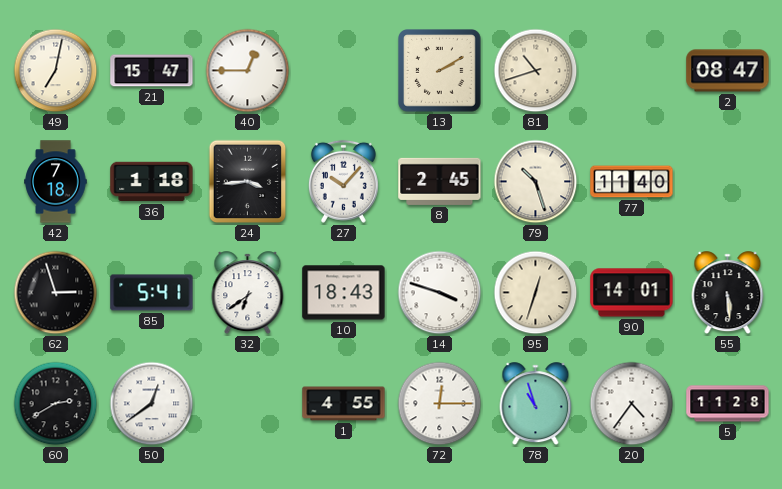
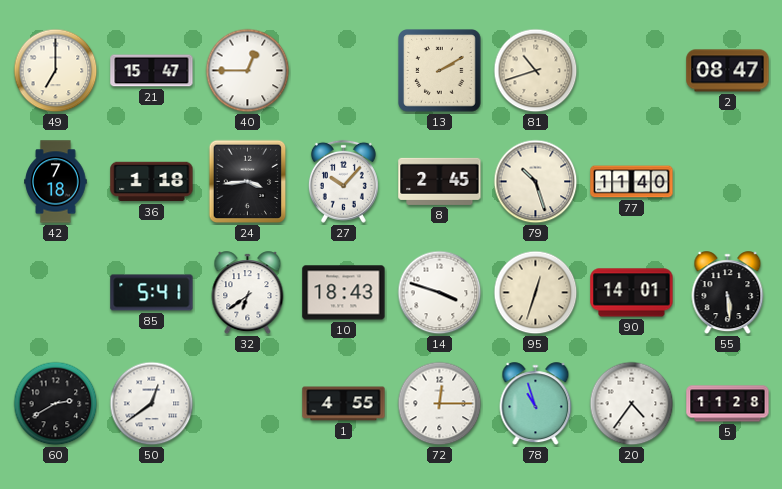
49: 7:02 -> 7:00 (56, 71)
62: 2:57 -> none (56, 293)
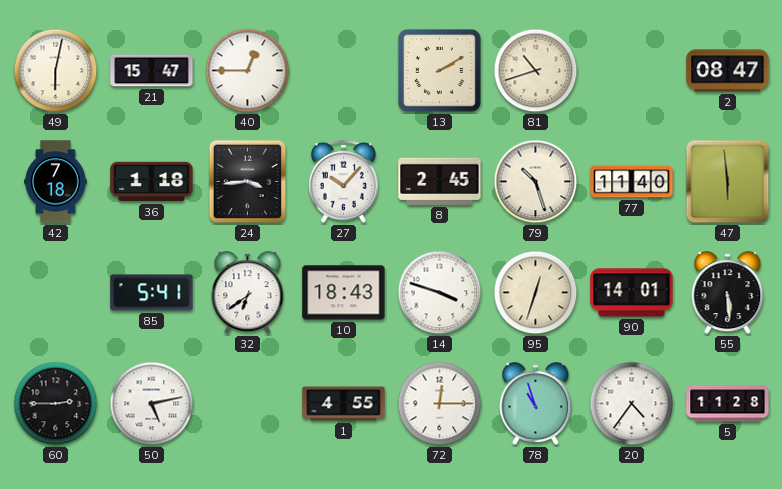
49: 7:00 -> 6:02 (56, 71)
47: none -> 5:59 (728, 182)
60: 2:40 -> 2:45 (56, 404)
50: 12:39 -> 5:13 (152, 404)
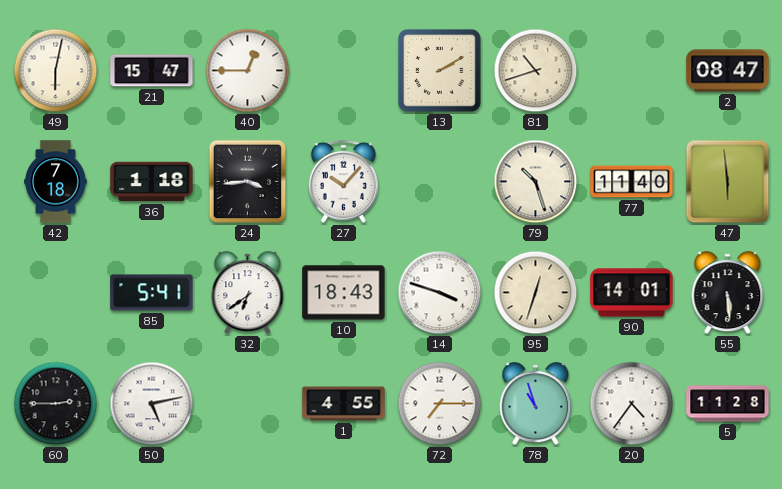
8: 2:45 -> none (440, 181)
72: 12:15 -> 7:15 (440, 404)
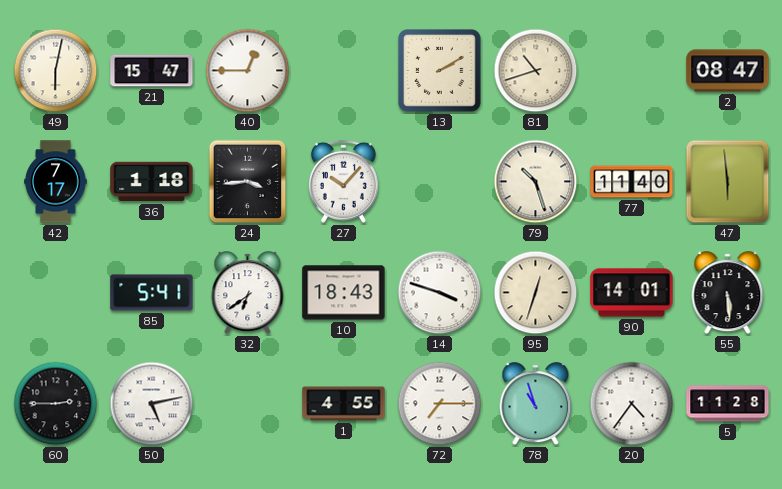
42: 7:18 -> 7:17 (56, 182)
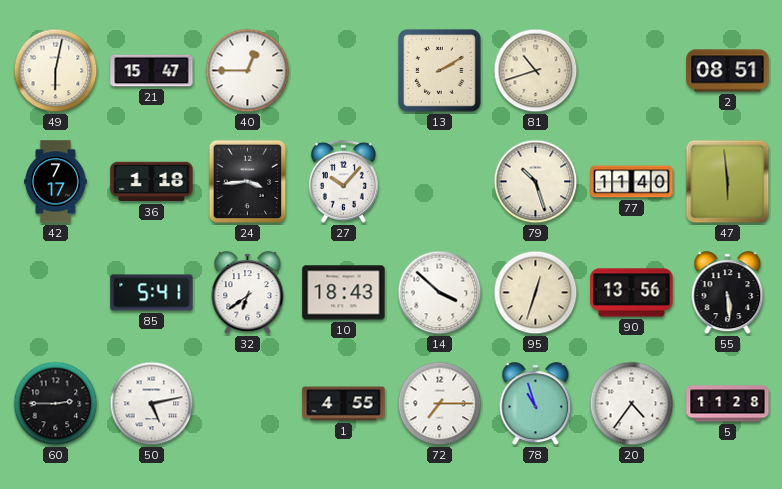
2: 08:47 -> 08:51 (728, 71)
14: 3:48 -> 3:52 (440, 293)
90: 14:01 -> 13:56 (632, 293)
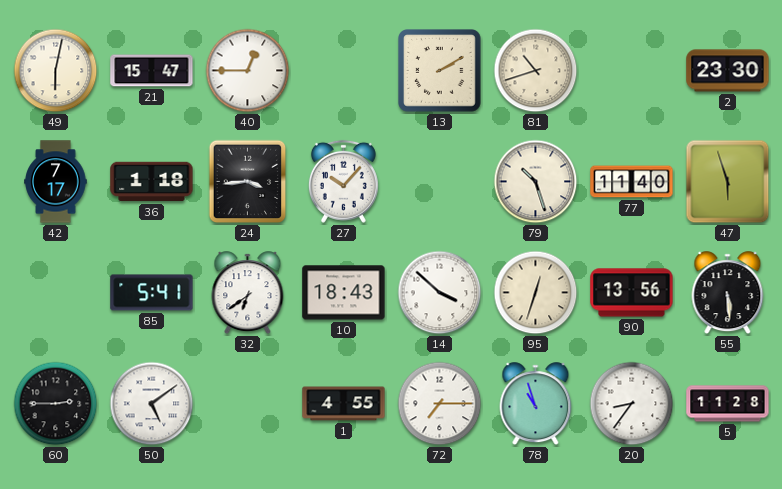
2: 08:51 -> 23:30 (728, 71)
47: 5:59 -> 5:57 (728, 182)
50: 5:13 -> 5:09 (152, 404)
20: 4:36 -> 8:36 (632, 404)
